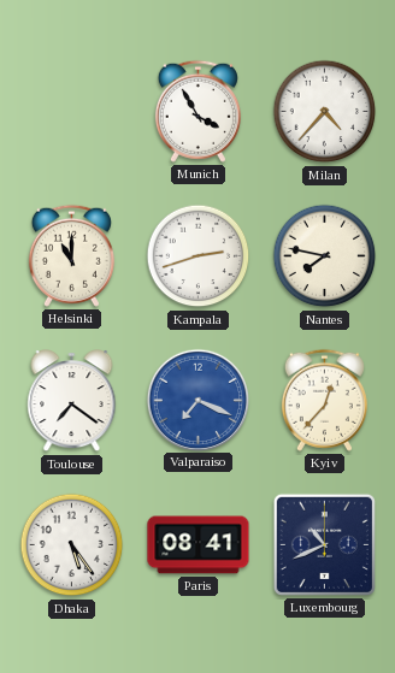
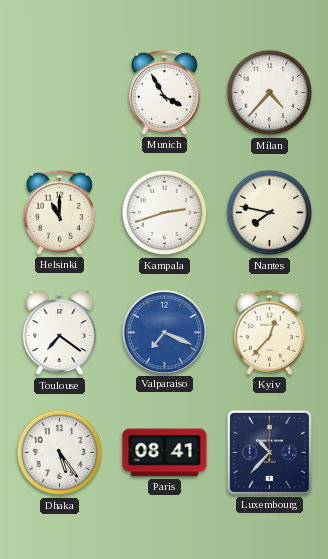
Luxembourg: 10:41 -> 10:37 (269, 452)
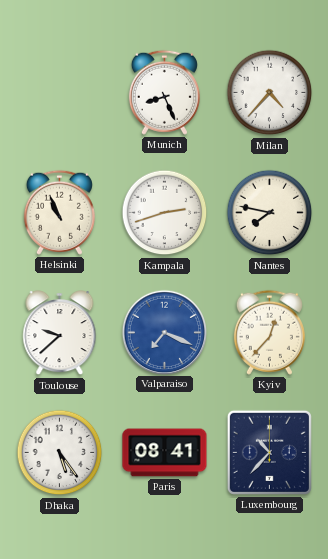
Munich: 3:55 -> 8:26 (164, 92)
Helsinki: 11:00 -> 10:56 (59, 212)
Toulouse: 7:21 -> 9:38 (60, 333)
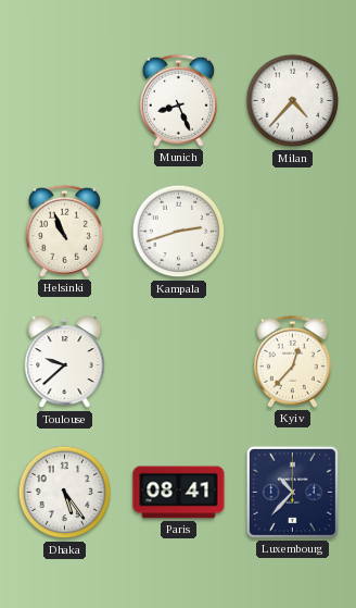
Nantes: 7:47 -> none (270, 213)
Valparaiso: 7:19 -> none (164, 332)
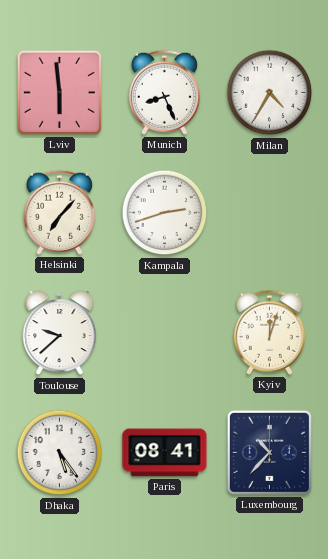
Lviv: none -> 5:59 (59, 92)
Milan: 4:37 -> 4:35 (270, 93)
Helsinki: 10:56 -> 7:07 (59, 212)
Kyiv: 12:37 -> 12:03 (269, 332)
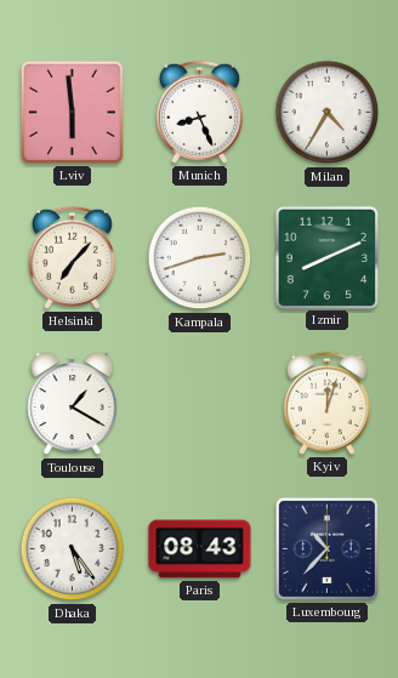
Izmir: none -> 8:11 (326, 257)
Toulouse: 9:38 -> 1:20 (73, 404)
Paris: 08:41 -> 08:43 (200, 549)
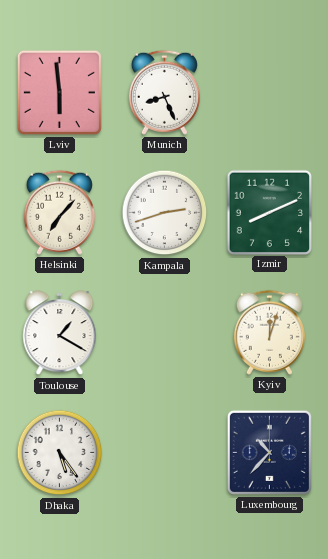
Milan: 4:35 -> none (328, 113)
Paris: 08:43 -> none (200, 549)
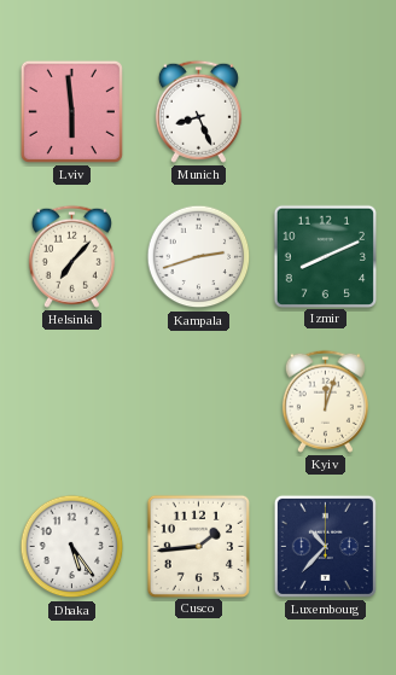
Toulouse: 1:20 -> none (60, 333)
Cusco: none -> 1:44 (198, 546)
